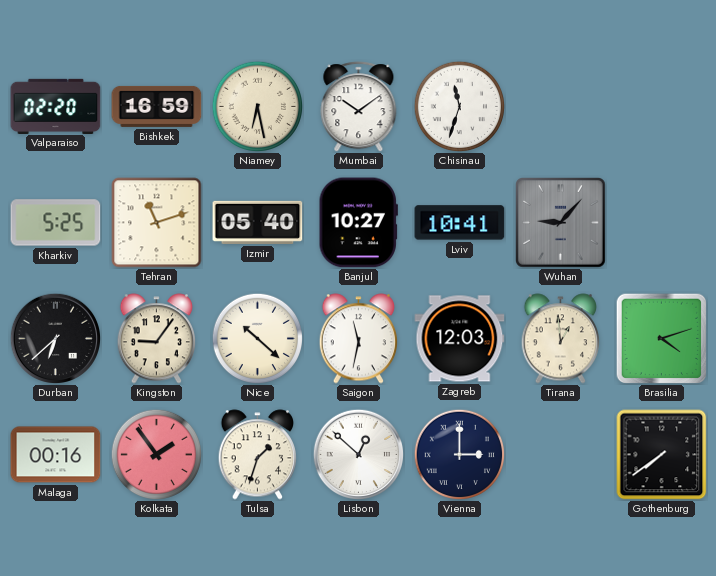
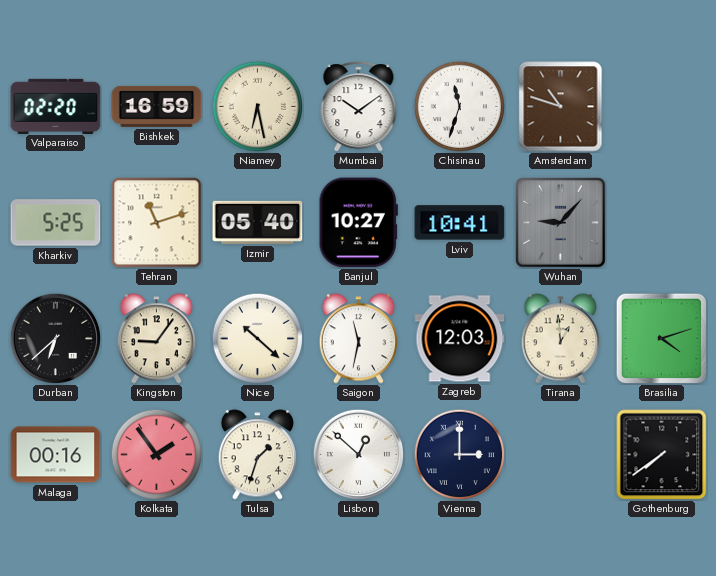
Amsterdam: none -> 10:48 (561, 107)
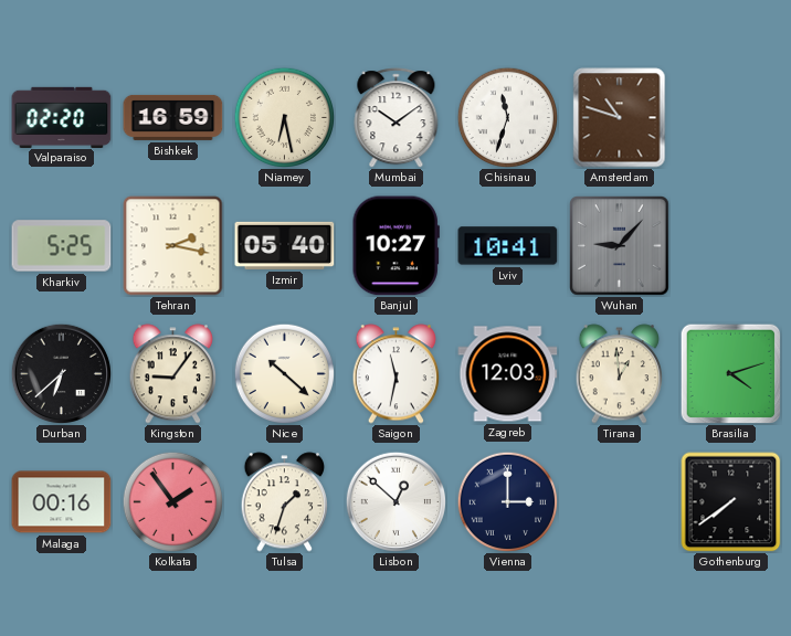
Tehran: 11:12 -> 2:17 (173, 246)
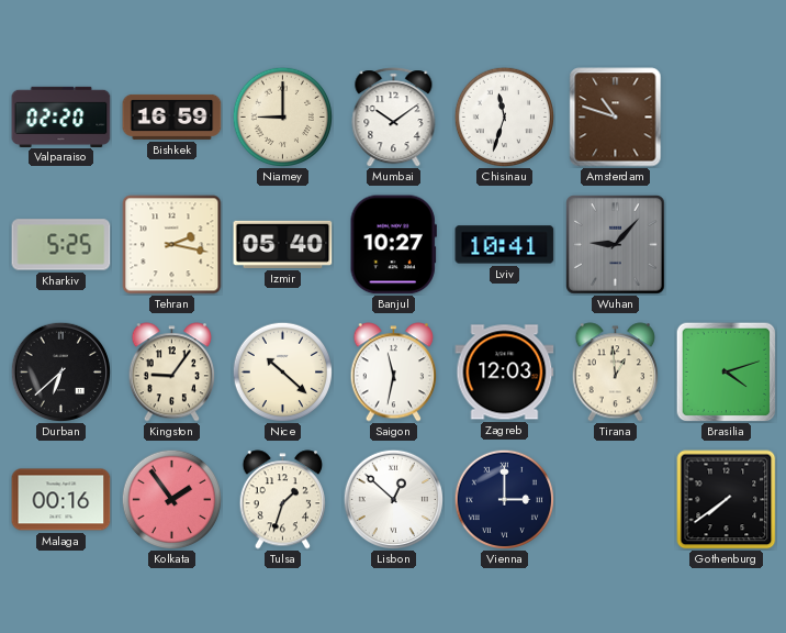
Niamey: 6:28 -> 9:00 (282, 116)
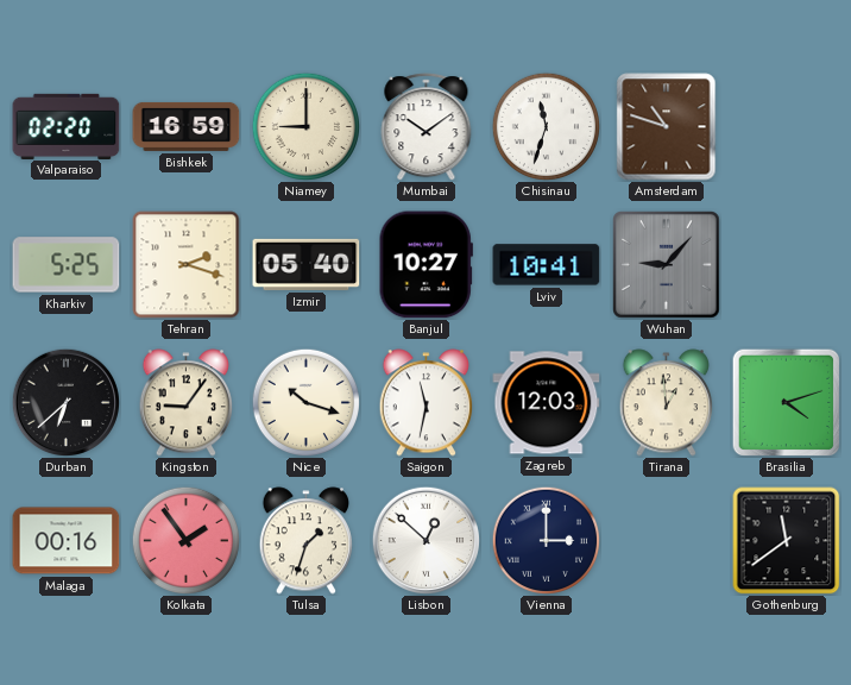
Tehran: 2:17 -> 2:18 (187, 265)
Nice: 10:22 -> 10:18 (305, 402)
Gothenburg: 7:39 -> 11:39 (787, 541)
